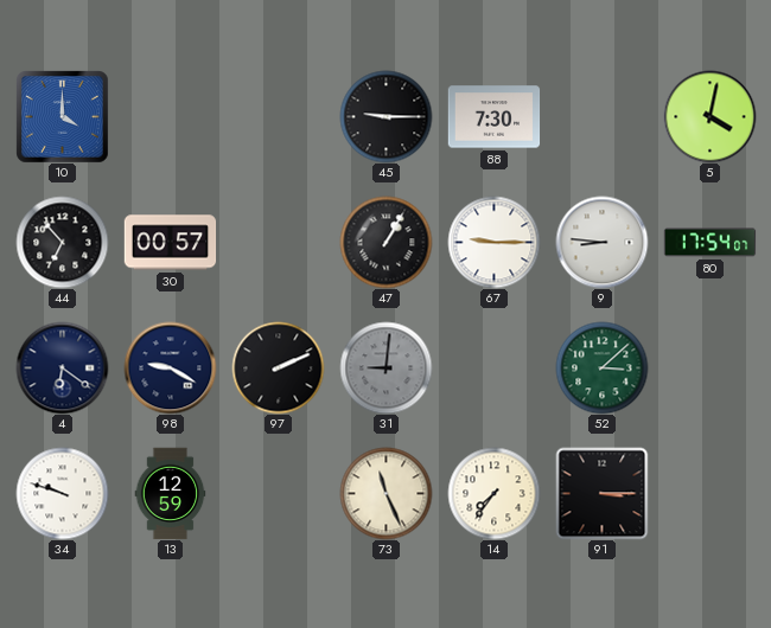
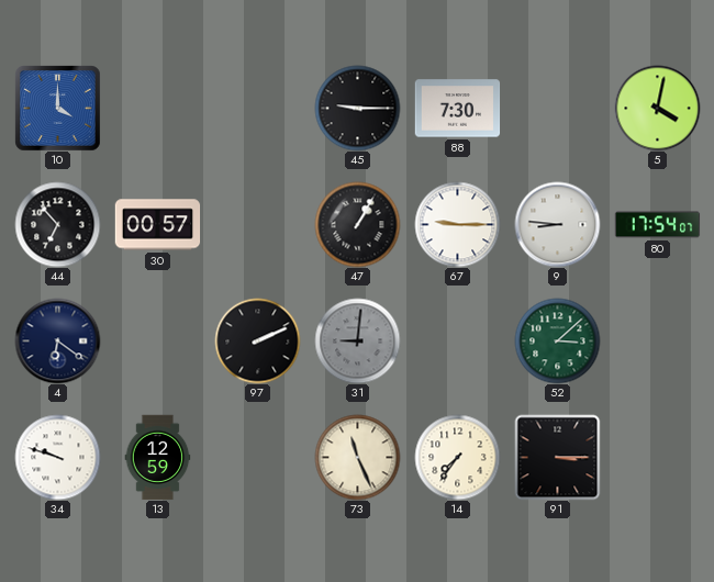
98: 9:20 -> none (170, 367)
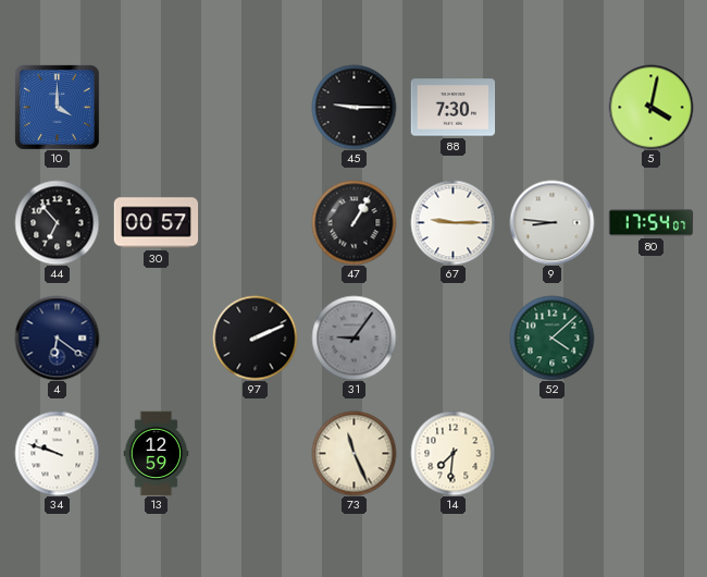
31: 9:01 -> 9:06 (353, 337)
52: 3:08 -> 4:08 (551, 337)
14: 7:36 -> 7:31 (452, 453)
91: 3:15 -> none (557, 457)
